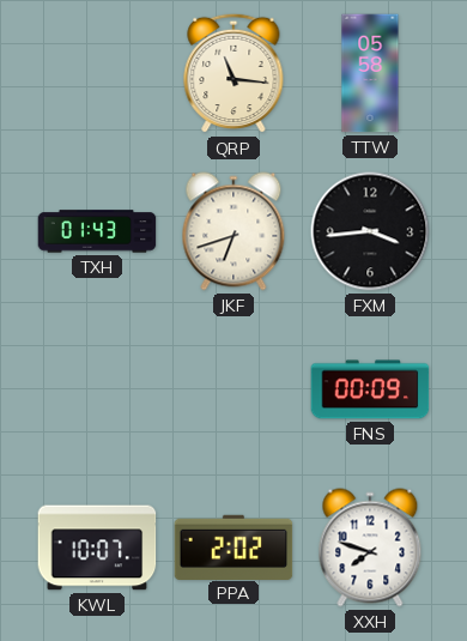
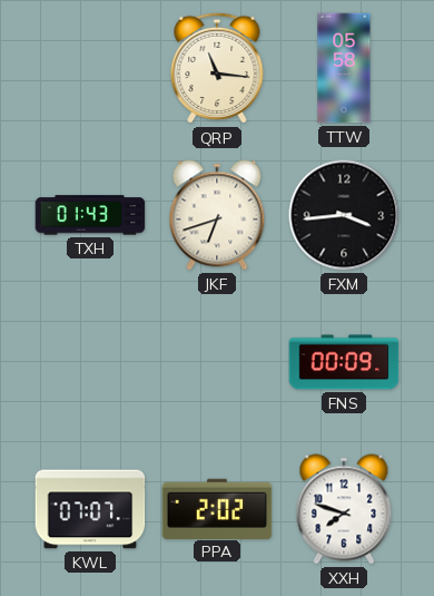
KWL: 10:07 -> 07:07 (90, 509)
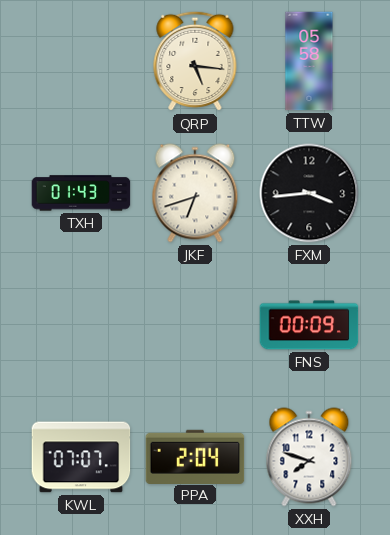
QRP: 11:16 -> 5:16 (195, 61)
PPA: 2:02 -> 2:04 (195, 456)
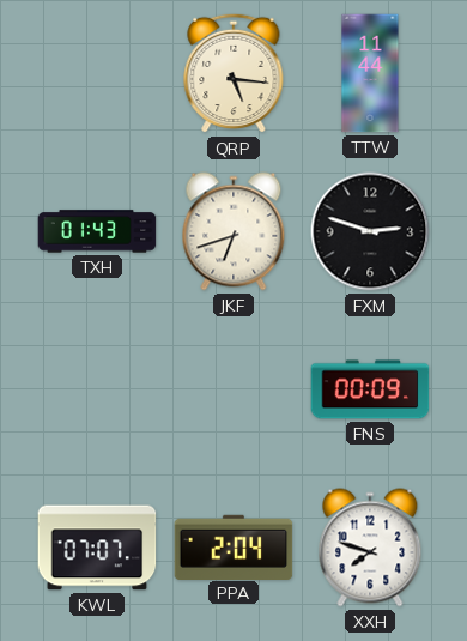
TTW: 05:58 -> 11:44 (370, 73)
FXM: 3:44 -> 2:48 (370, 231)
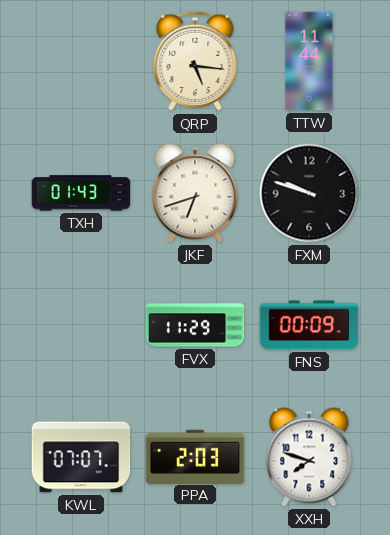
FXM: 2:48 -> 9:48 (309, 193)
FVX: none -> 11:29 (195, 325)
PPA: 2:04 -> 2:03 (195, 456)
